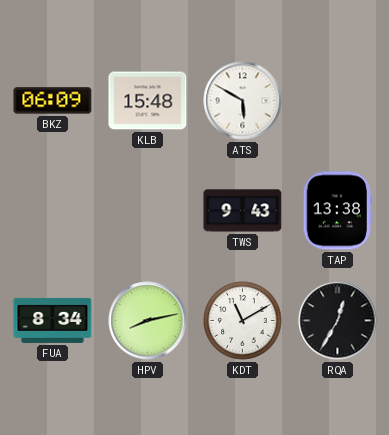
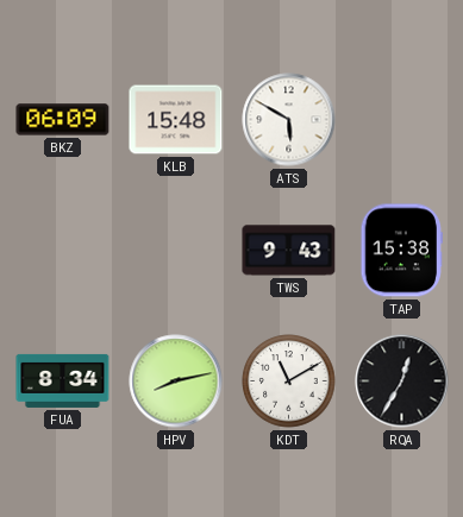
TAP: 13:38 -> 15:38 (401, 251)
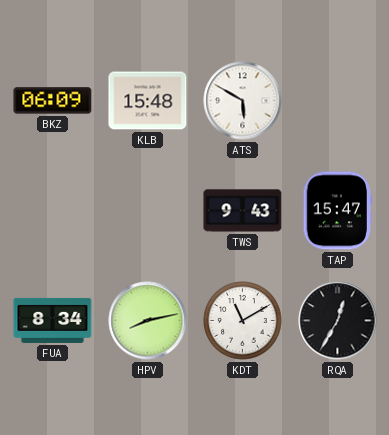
TAP: 15:38 -> 15:47 (337, 211)
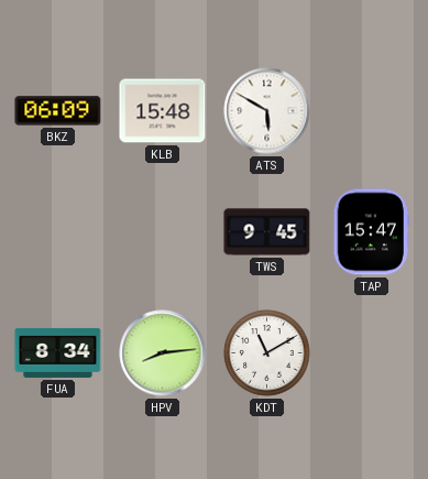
TWS: 9:43 -> 9:45 (267, 232)
HPV: 8:13 -> 8:14 (163, 353)
RQA: 12:35 -> none (338, 321)
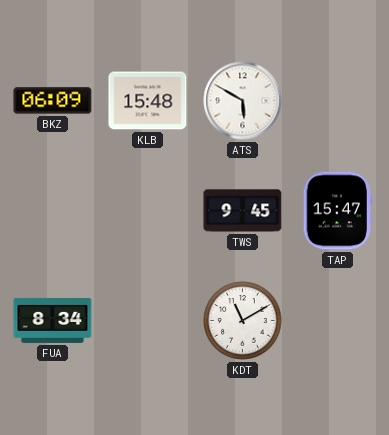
HPV: 8:14 -> none (163, 353)
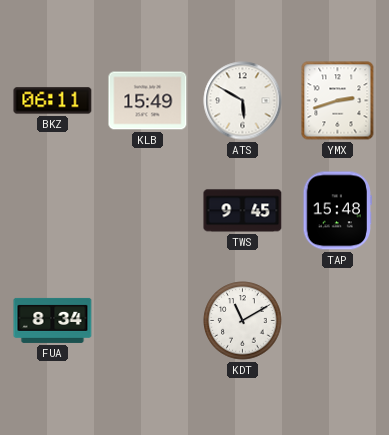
BKZ: 06:09 -> 06:11 (53, 101)
KLB: 15:48 -> 15:49 (148, 101)
YMX: none -> 2:42 (338, 101)
TAP: 15:47 -> 15:48 (337, 211)
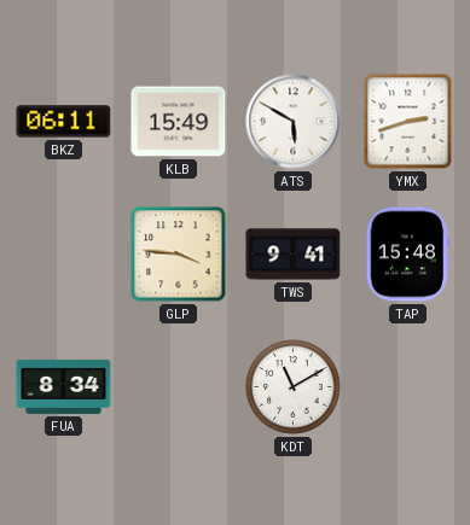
GLP: none -> 3:46 (179, 255)
TWS: 9:45 -> 9:41 (294, 255)
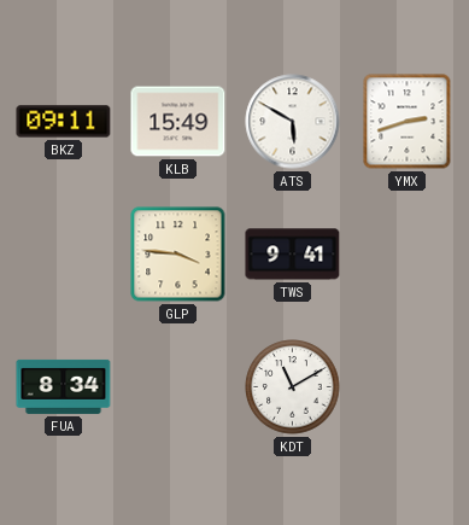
BKZ: 06:11 -> 09:11 (64, 122)
TAP: 15:48 -> none (407, 255)
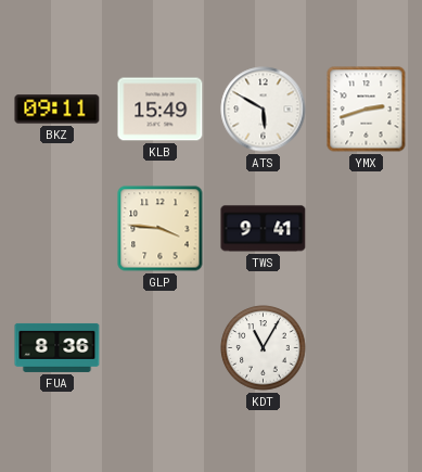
FUA: 8:34 -> 8:36 (57, 347)
KDT: 11:10 -> 11:05 (264, 348)
